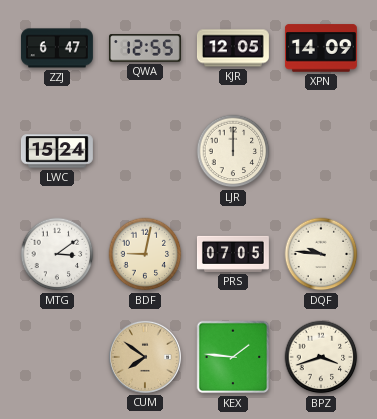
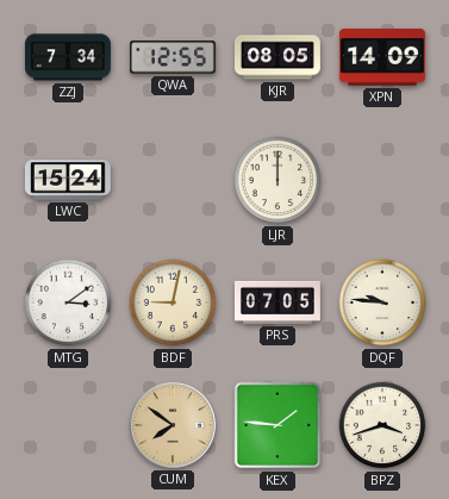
ZZJ: 6:47 -> 7:34 (68, 57)
KJR: 12:05 -> 08:05 (277, 57)
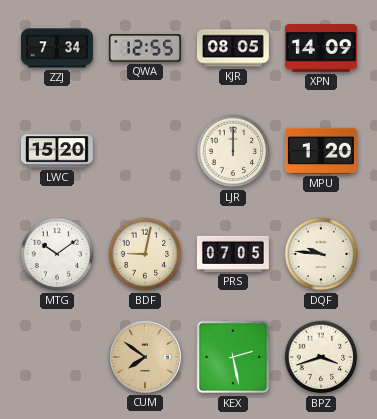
LWC: 15:24 -> 15:20 (57, 151)
MPU: none -> 1:20 (321, 151)
MTG: 3:09 -> 10:09 (57, 254)
KEX: 1:46 -> 2:28 (233, 357)
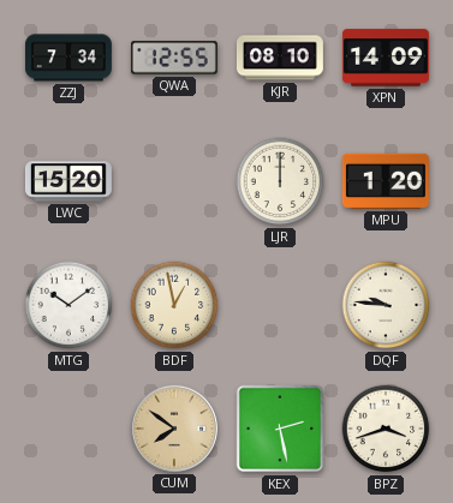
KJR: 08:05 -> 08:10 (280, 58)
BDF: 9:02 -> 12:58 (174, 305)
PRS: 07:05 -> none (233, 254)
